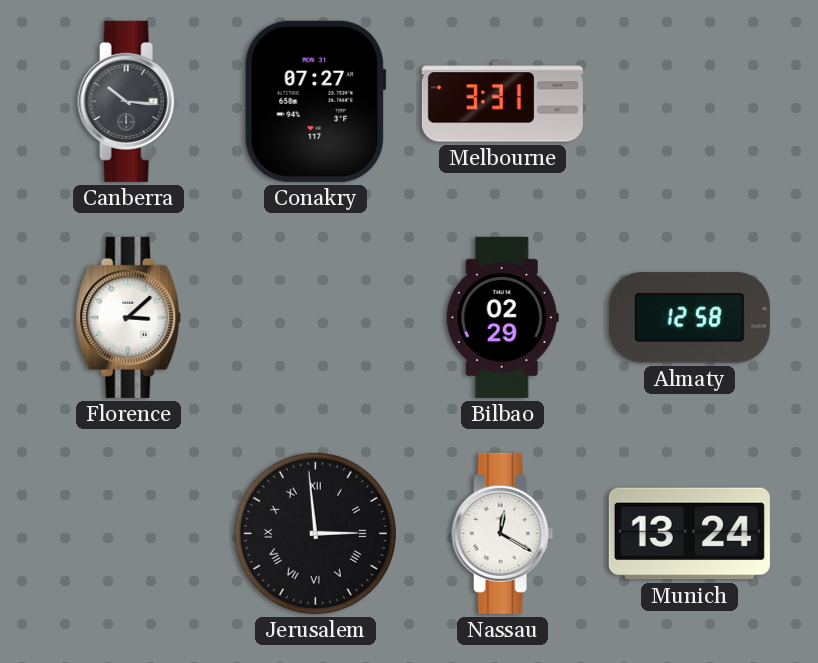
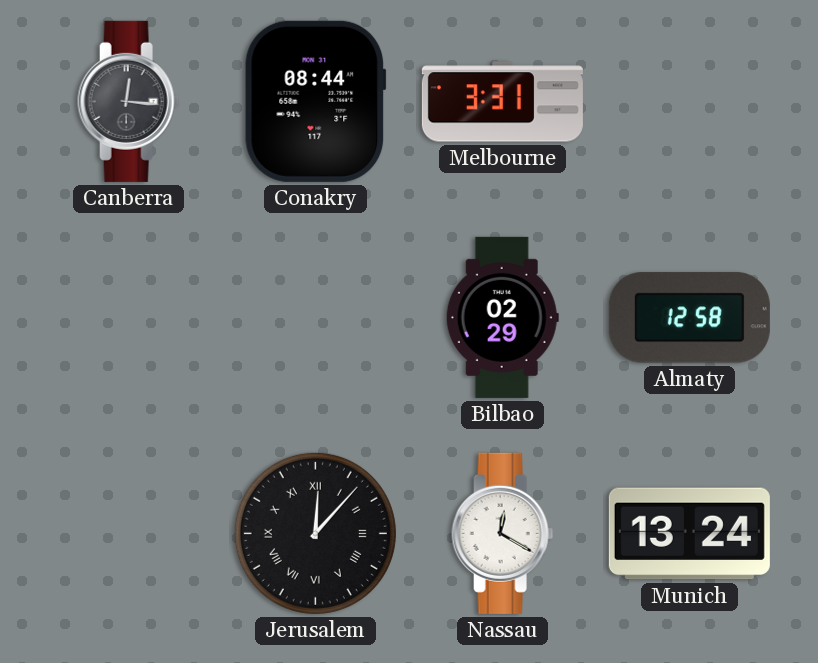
Canberra: 10:16 -> 12:16 (129, 101)
Conakry: 07:27 -> 08:44 (315, 101)
Florence: 3:08 -> none (129, 317)
Jerusalem: 2:59 -> 12:07 (315, 533)
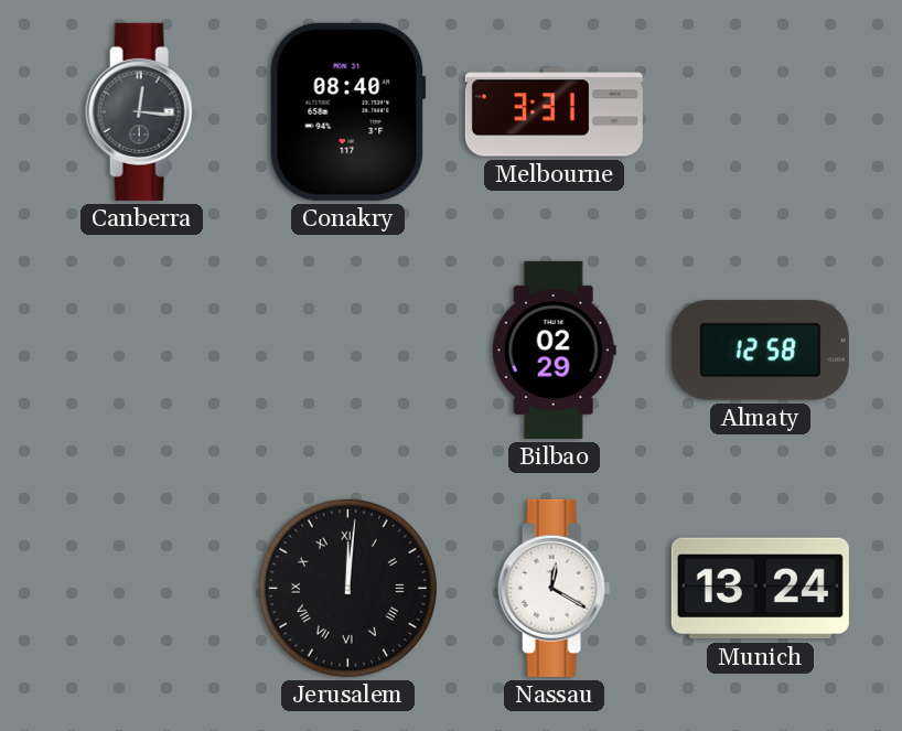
Conakry: 08:44 -> 08:40 (347, 111)
Jerusalem: 12:07 -> 12:01 (347, 588)
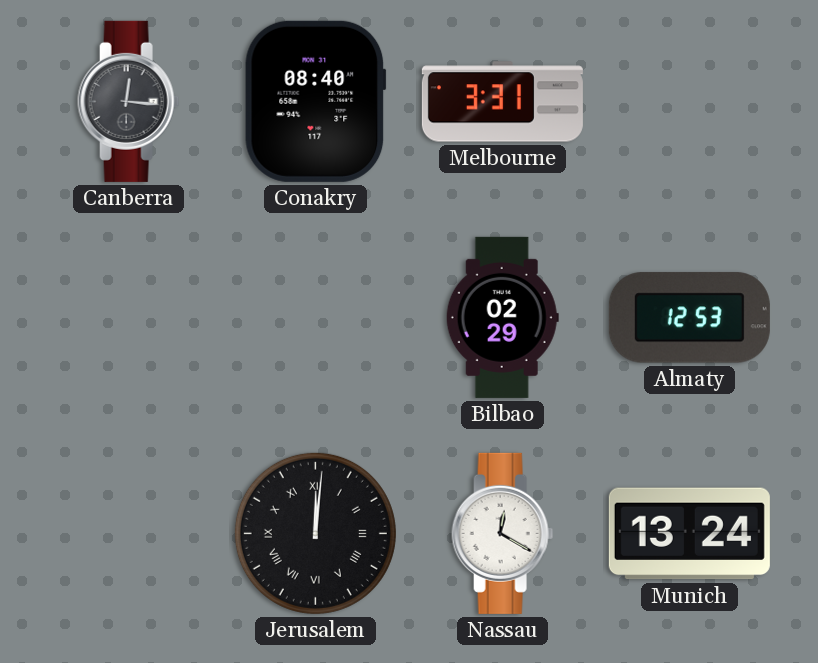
Almaty: 12:58 -> 12:53 (689, 318)
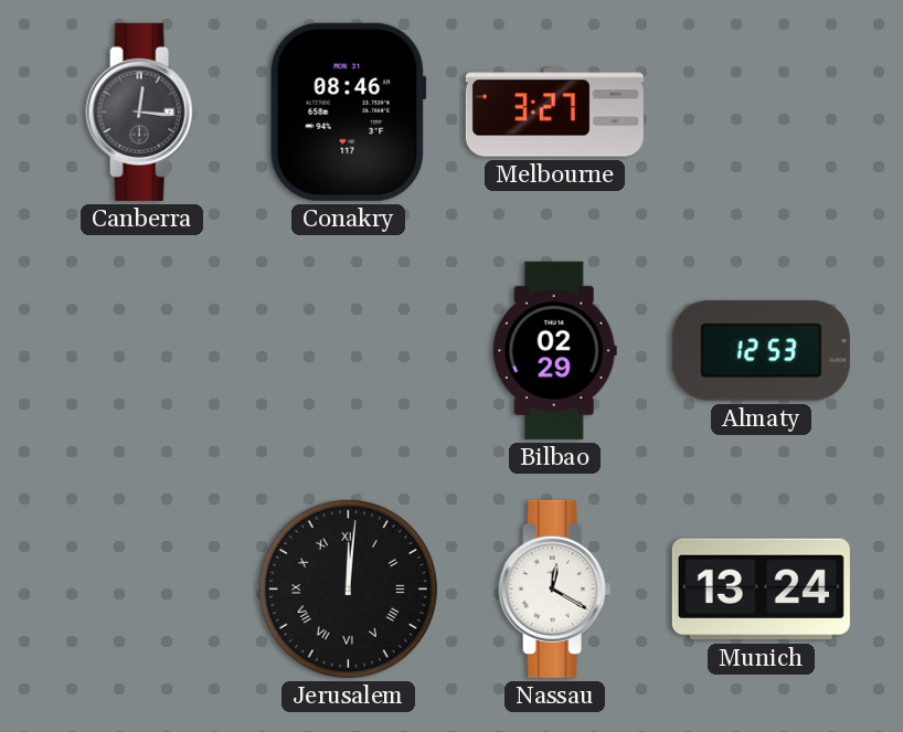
Conakry: 08:40 -> 08:46 (348, 112)
Melbourne: 3:31 -> 3:27 (554, 113)
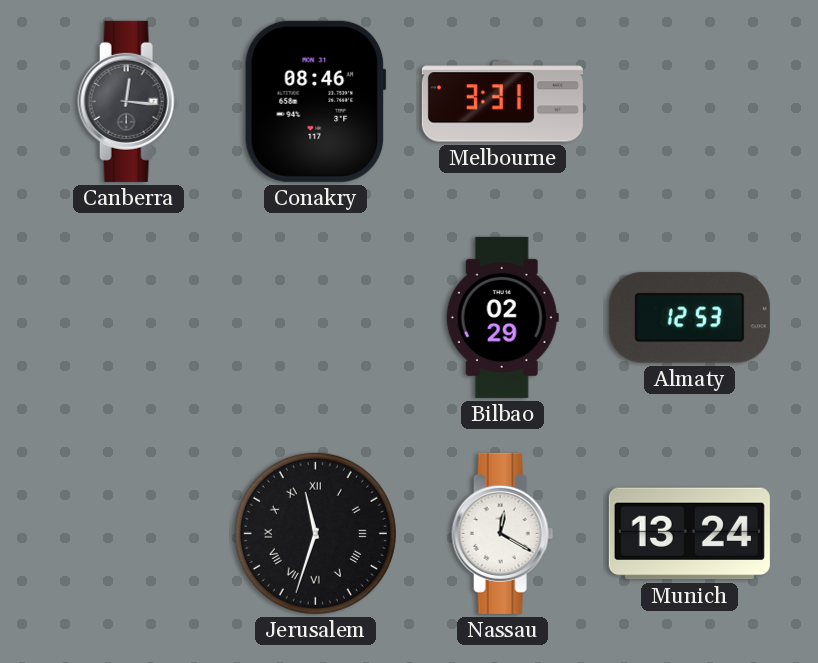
Melbourne: 3:27 -> 3:31 (502, 102)
Jerusalem: 12:01 -> 11:33 (315, 533)
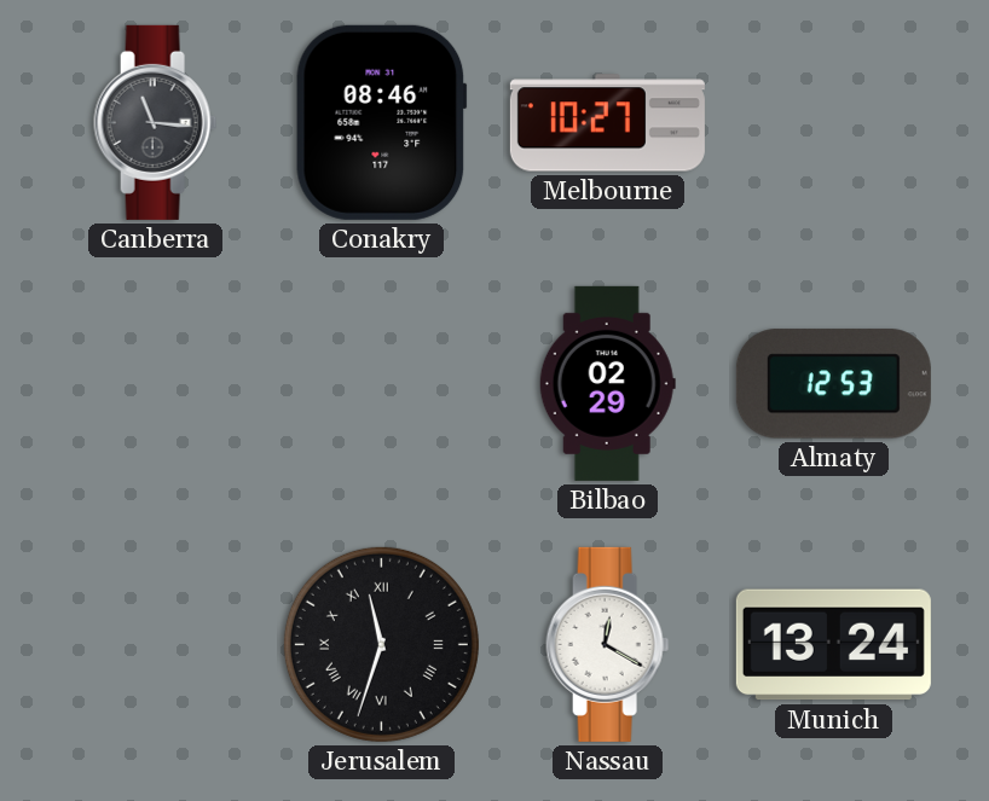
Canberra: 12:16 -> 11:16 (156, 122)
Melbourne: 3:31 -> 10:27 (607, 123)
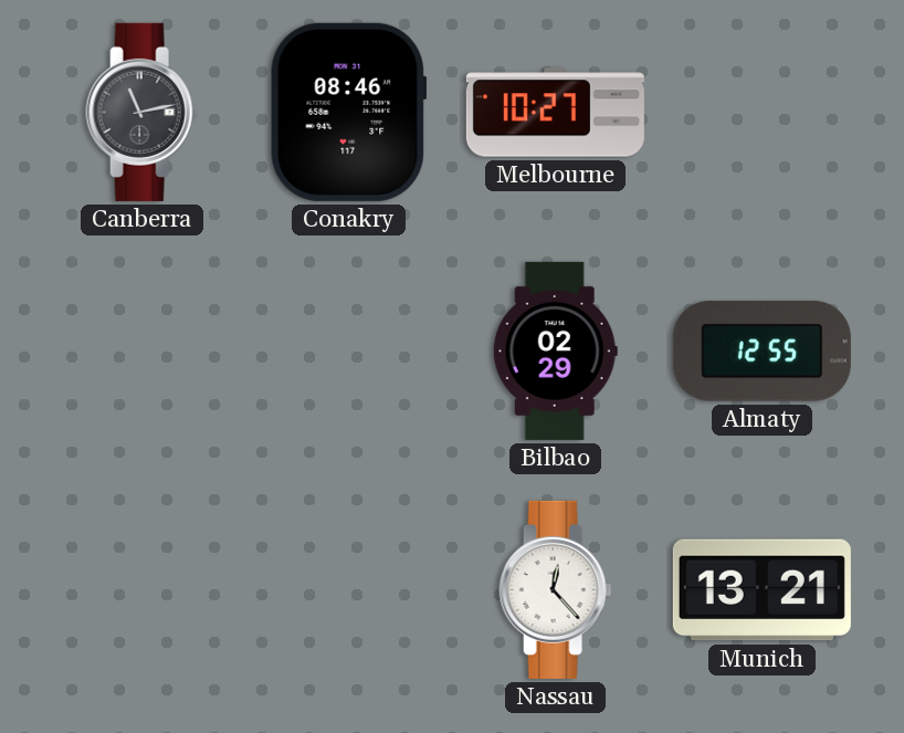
Canberra: 11:16 -> 11:13 (143, 112)
Almaty: 12:53 -> 12:55 (761, 352)
Jerusalem: 11:33 -> none (381, 644)
Nassau: 12:20 -> 12:23 (556, 589)
Munich: 13:24 -> 13:21 (761, 590)
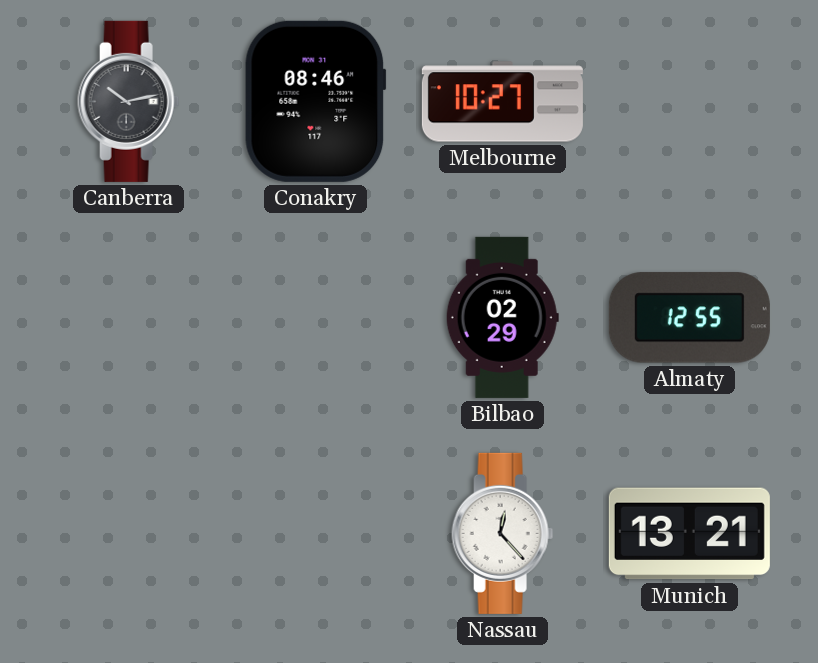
Canberra: 11:13 -> 10:13 (129, 101)
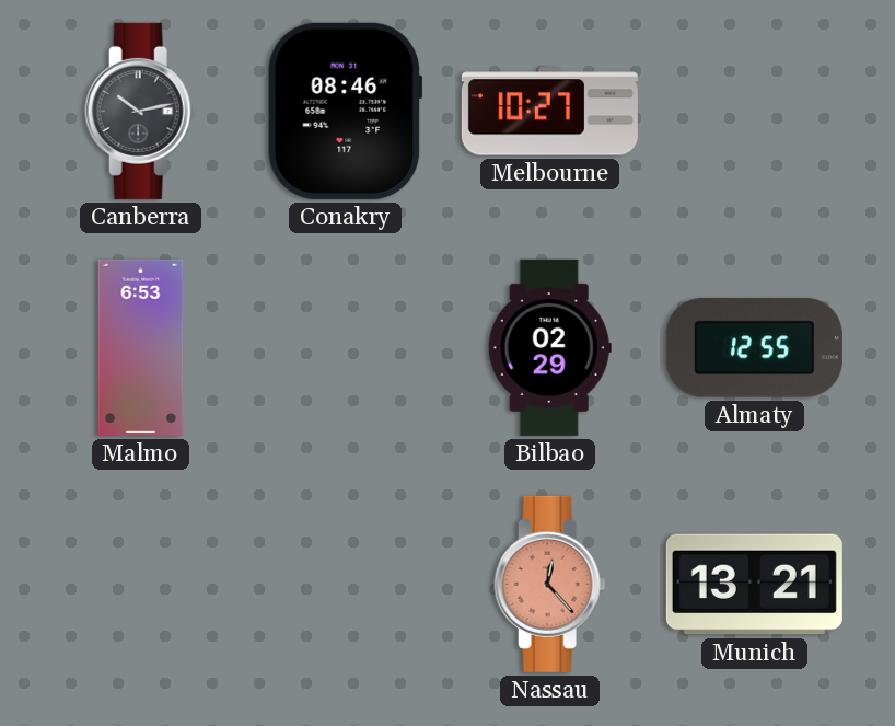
Malmo: none -> 6:53 (141, 347)
Nassau dial: white -> salmon (550, 584)
